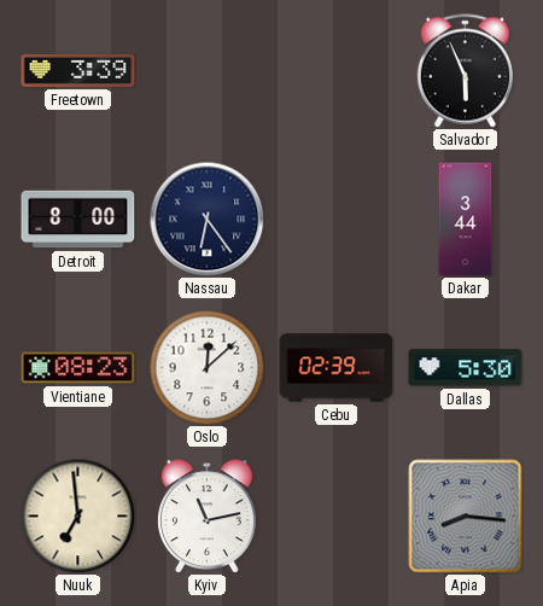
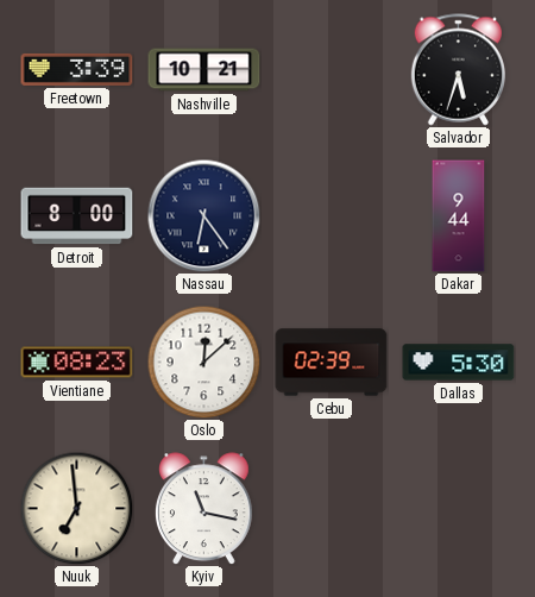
Nashville: none -> 10:21 (204, 70)
Salvador: 5:56 -> 5:33 (458, 70)
Dakar: 3:44 -> 9:44 (459, 216)
Kyiv: 11:13 -> 11:17 (203, 509)
Apia: 8:16 -> none (466, 517)
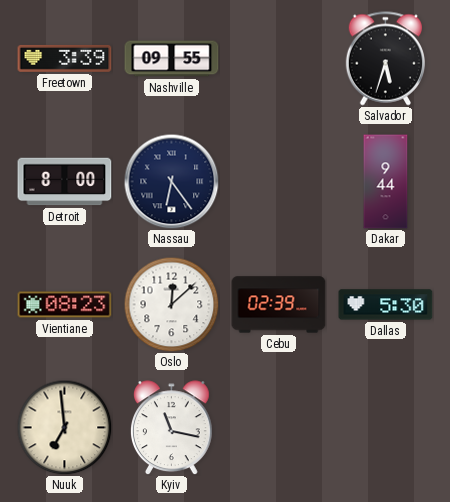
Nashville: 10:21 -> 09:55 (172, 59)
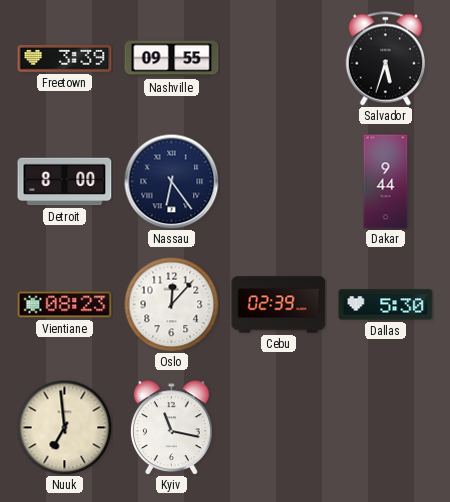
Oslo: 12:08 -> 12:07 (171, 304)
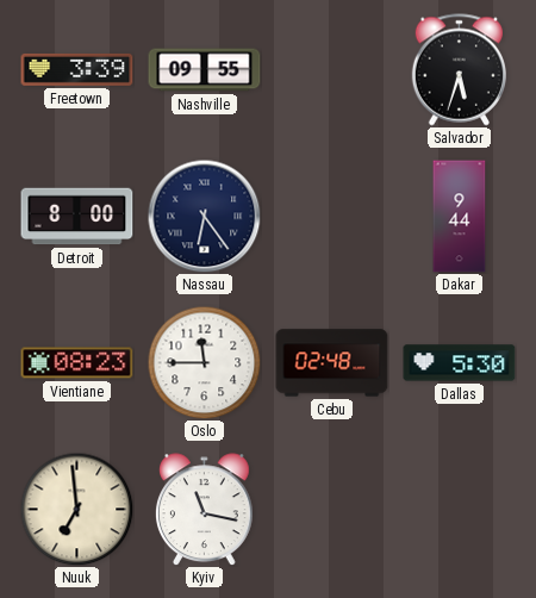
Oslo: 12:07 -> 11:45 (204, 362)
Cebu: 02:39 -> 02:48 (332, 363)
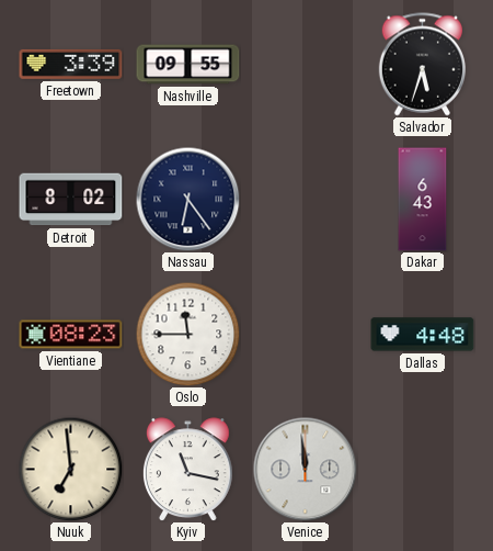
Detroit: 8:00 -> 8:02 (71, 200)
Dakar: 9:44 -> 6:43 (423, 200)
Cebu: 02:48 -> none (332, 363)
Dallas: 5:30 -> 4:48 (423, 335)
Venice: none -> 11:59 (305, 469)
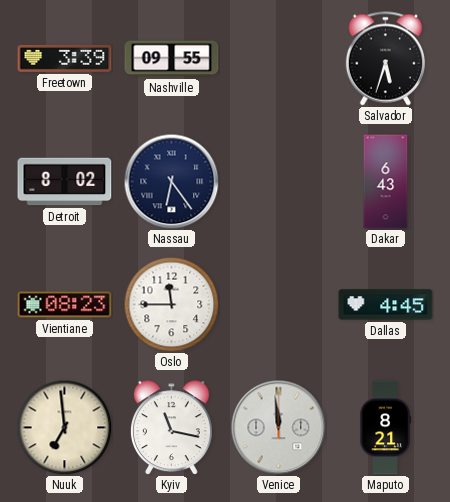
Dallas: 4:48 -> 4:45 (386, 305)
Maputo: none -> 8:21 (385, 428)
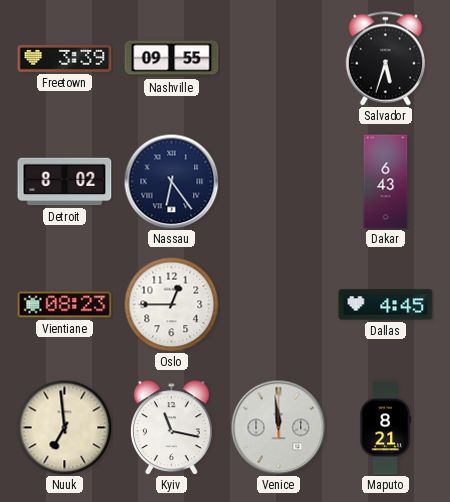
Oslo: 11:45 -> 12:45 (171, 304)
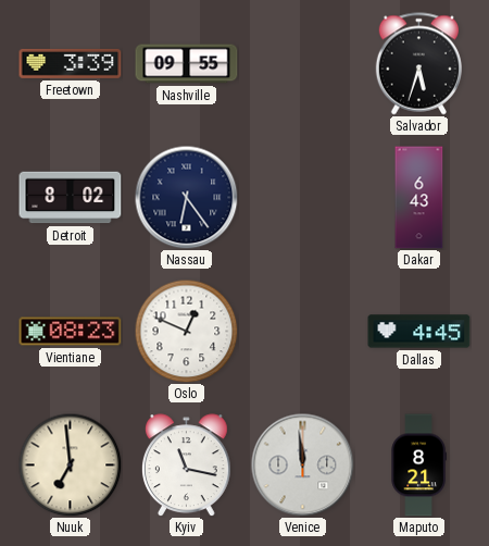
Oslo: 12:45 -> 12:49 (186, 331)
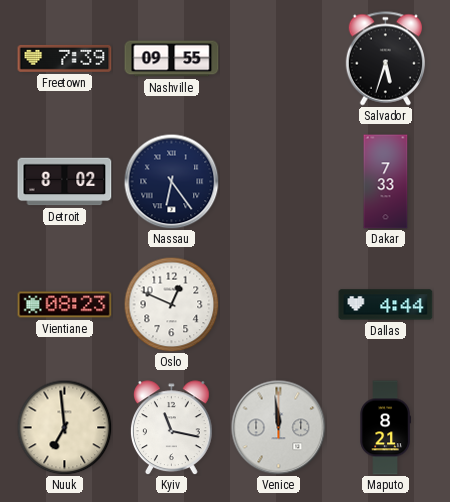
Freetown: 3:39 -> 7:39 (65, 58)
Dakar: 6:43 -> 7:33 (386, 182)
Dallas: 4:45 -> 4:44 (386, 305)
